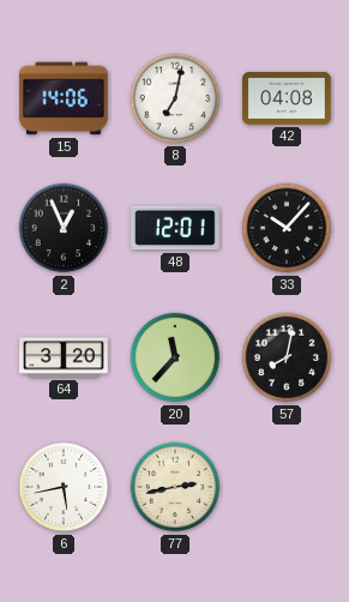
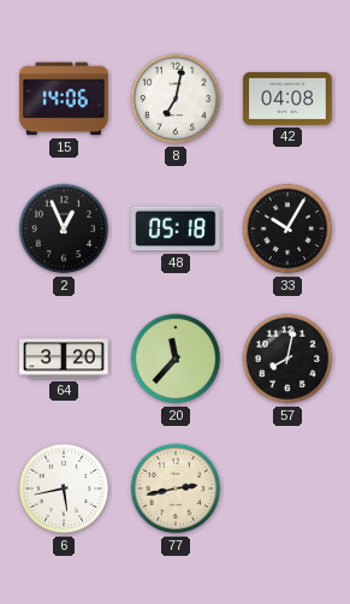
48: 12:01 -> 05:18 (177, 229)
33: 10:07 -> 10:05 (287, 229)
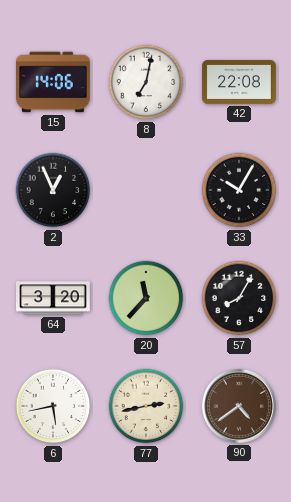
42: 04:08 -> 22:08 (239, 82)
48: 05:18 -> none (177, 229)
57: 8:02 -> 8:05 (239, 298)
90: none -> 4:39 (239, 406)
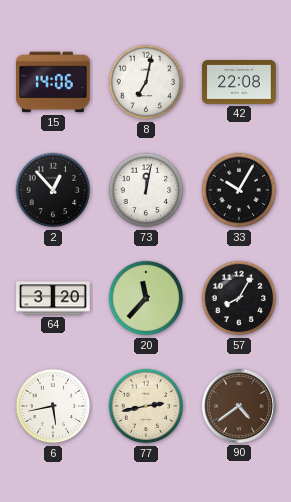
2: 12:56 -> 12:53 (53, 190)
73: none -> 12:02 (146, 190)
